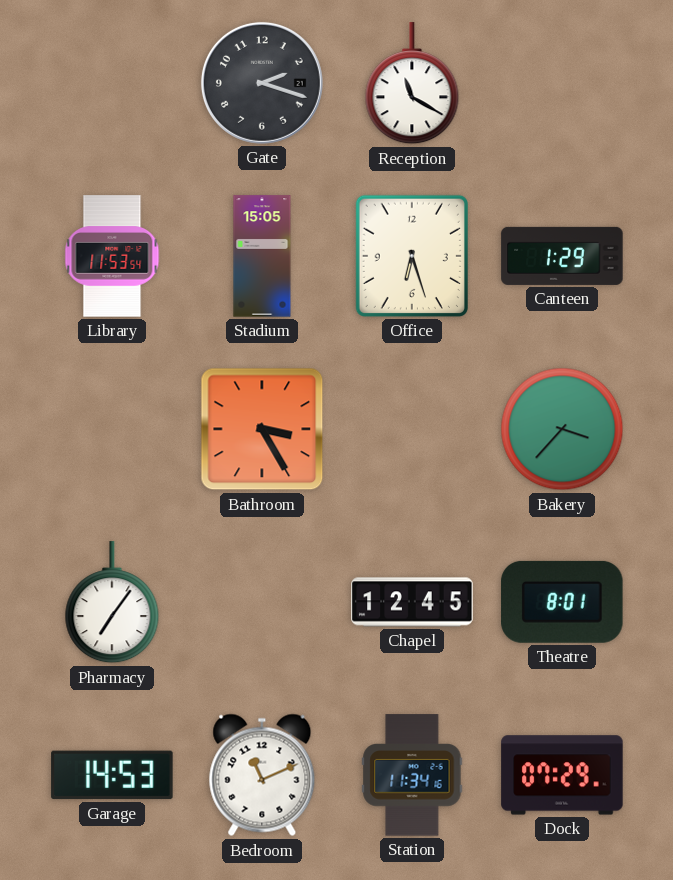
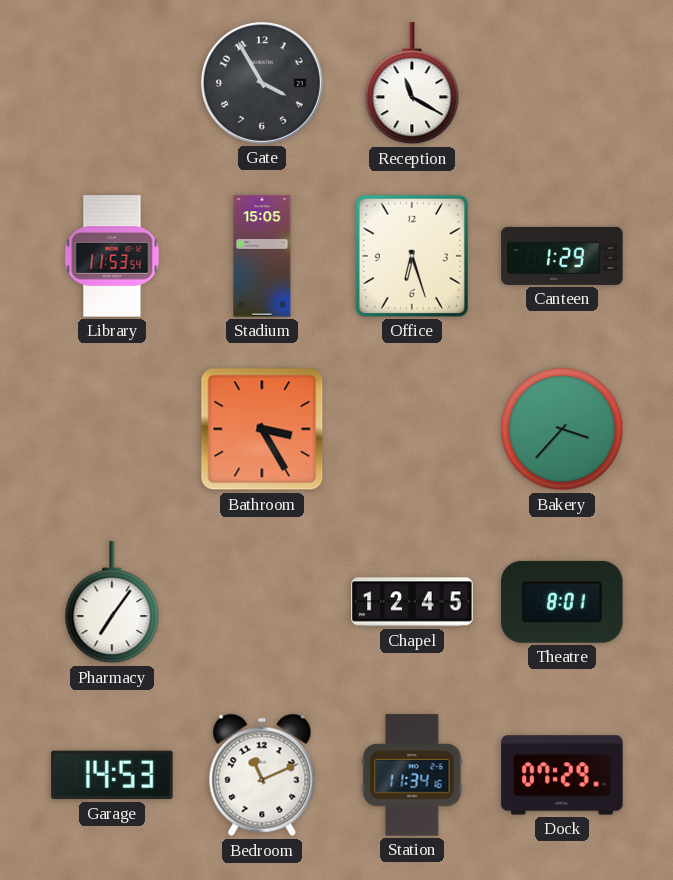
Gate: 2:18 -> 3:55 (262, 83)
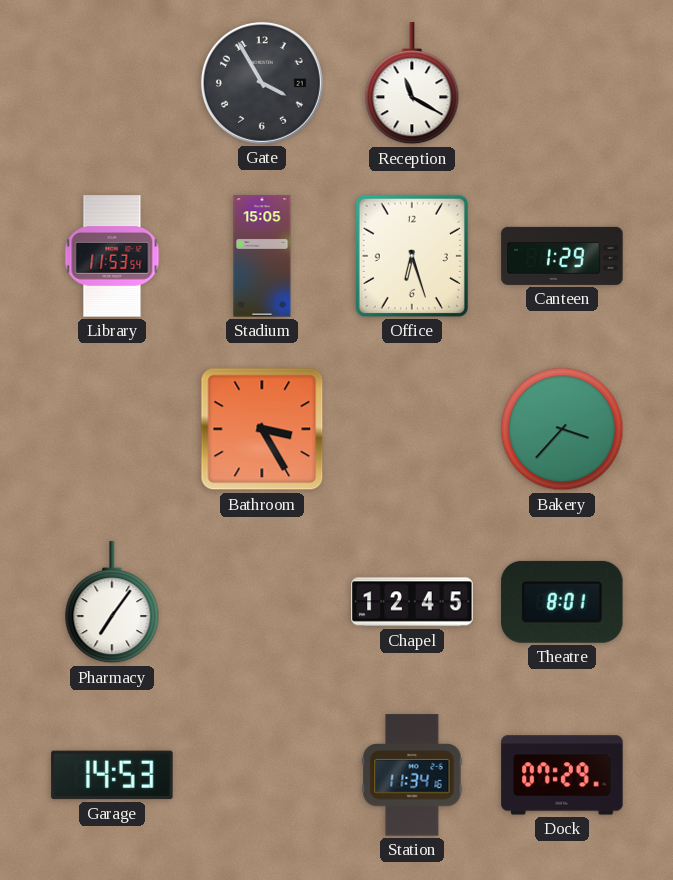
Bedroom: 11:11 -> none (262, 775)
